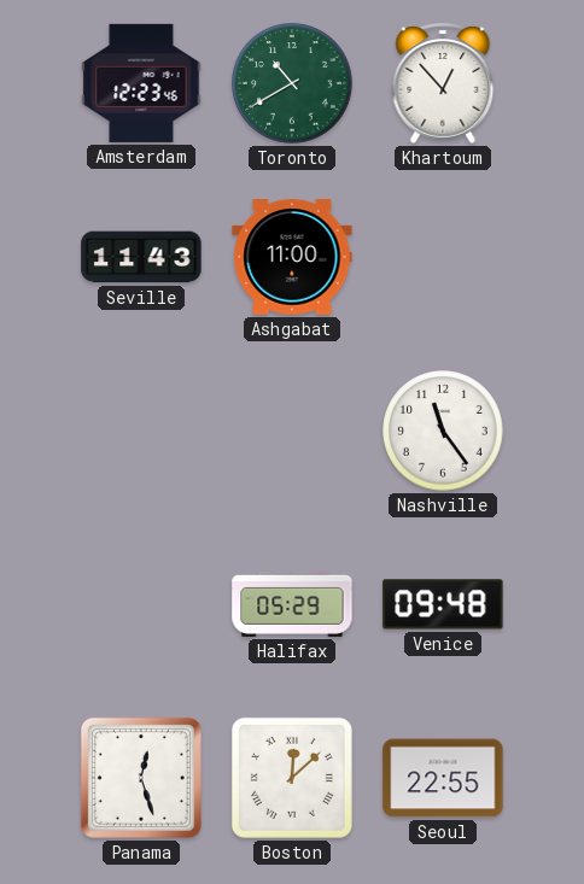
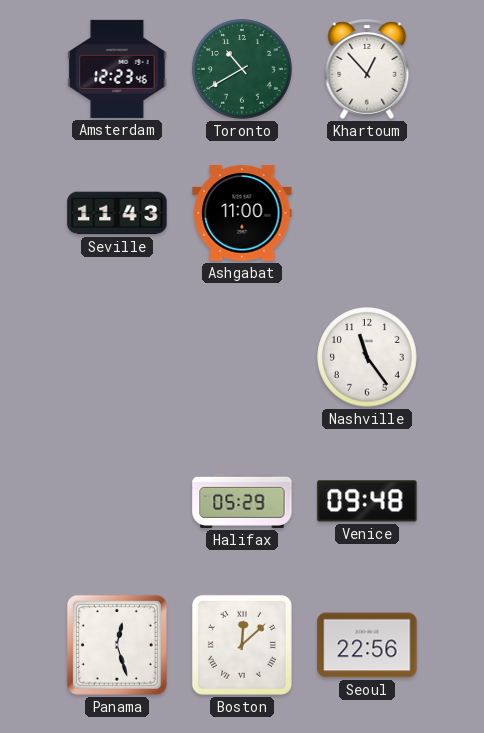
Seoul: 22:55 -> 22:56 (367, 645)
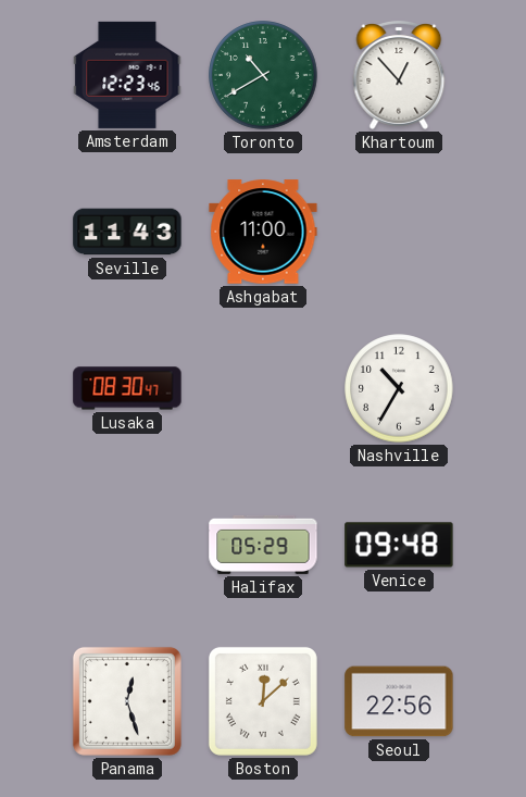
Lusaka: none -> 08:30 (127, 388)
Nashville: 11:24 -> 10:35 (399, 388)
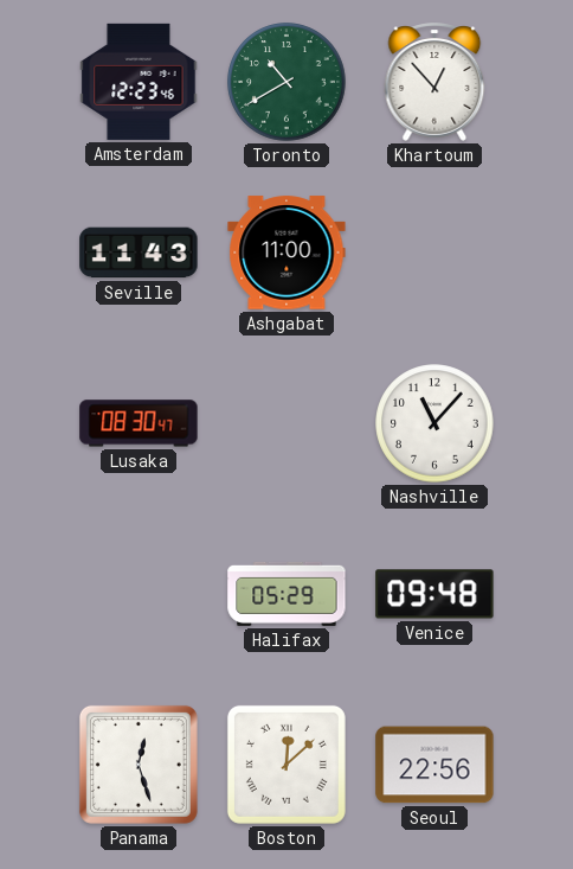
Nashville: 10:35 -> 11:07 (434, 423)
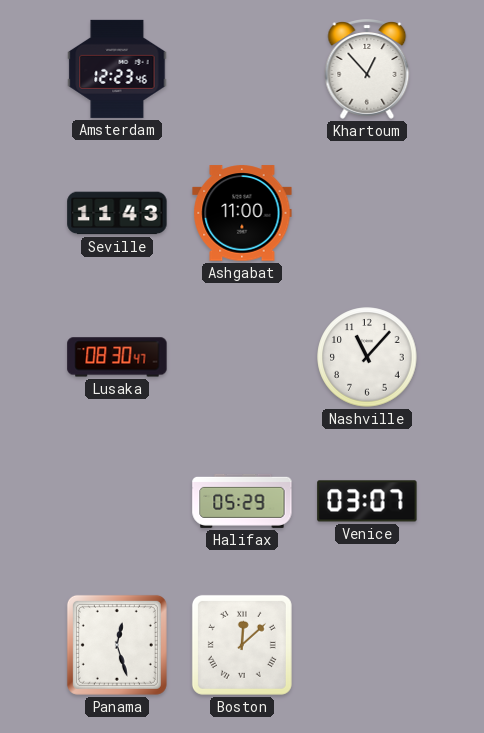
Toronto: 10:40 -> none (286, 82)
Venice: 09:48 -> 03:07 (367, 501)
Seoul: 22:56 -> none (434, 765)
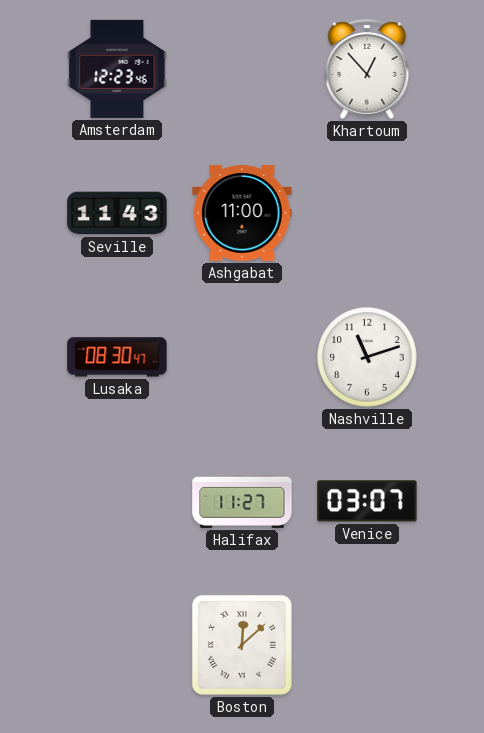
Nashville: 11:07 -> 11:12 (367, 357)
Halifax: 05:29 -> 11:27 (242, 501)
Panama: 12:27 -> none (117, 645)
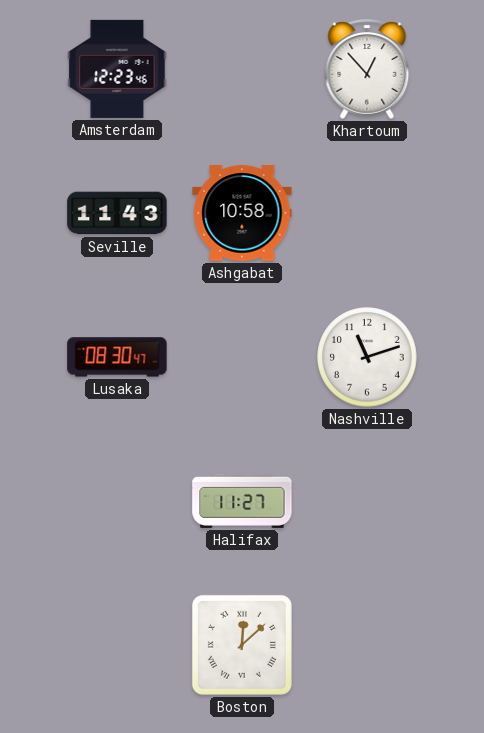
Ashgabat: 11:00 -> 10:58 (242, 213)
Venice: 03:07 -> none (367, 501)
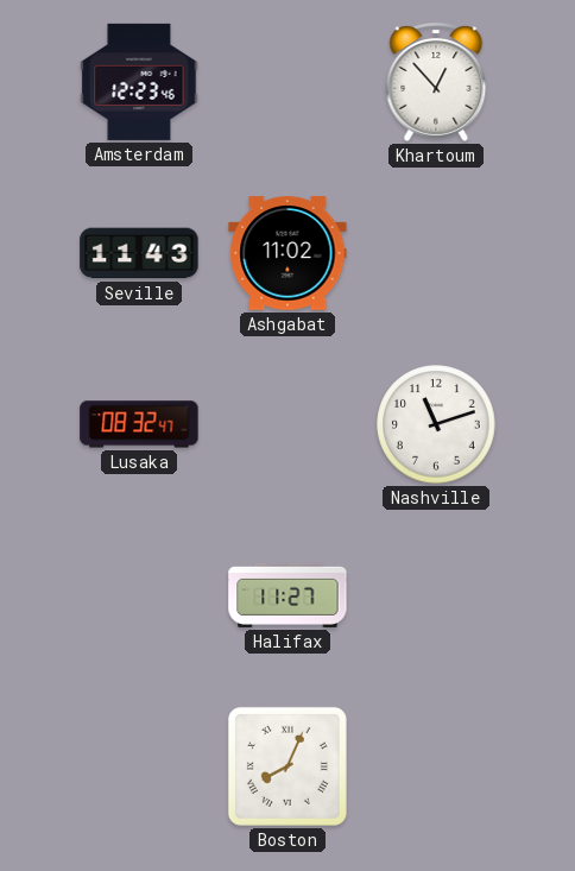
Ashgabat: 10:58 -> 11:02 (287, 253)
Lusaka: 08:30 -> 08:32 (139, 424)
Boston: 12:08 -> 8:04 (287, 766)
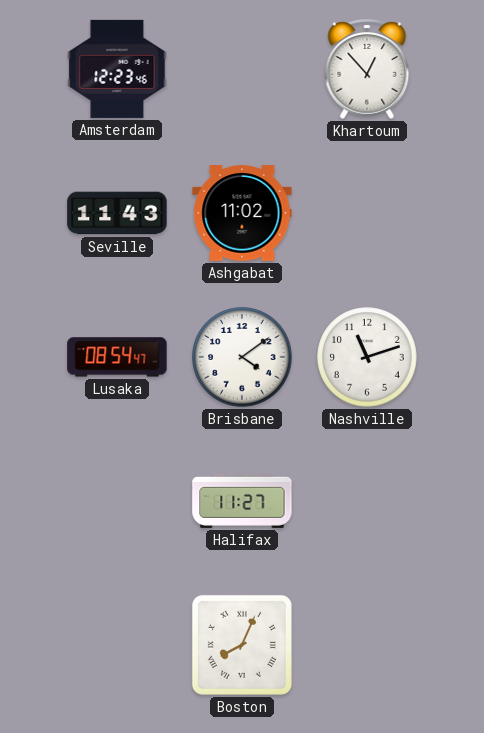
Lusaka: 08:32 -> 08:54 (117, 357)
Brisbane: none -> 4:09 (242, 357)
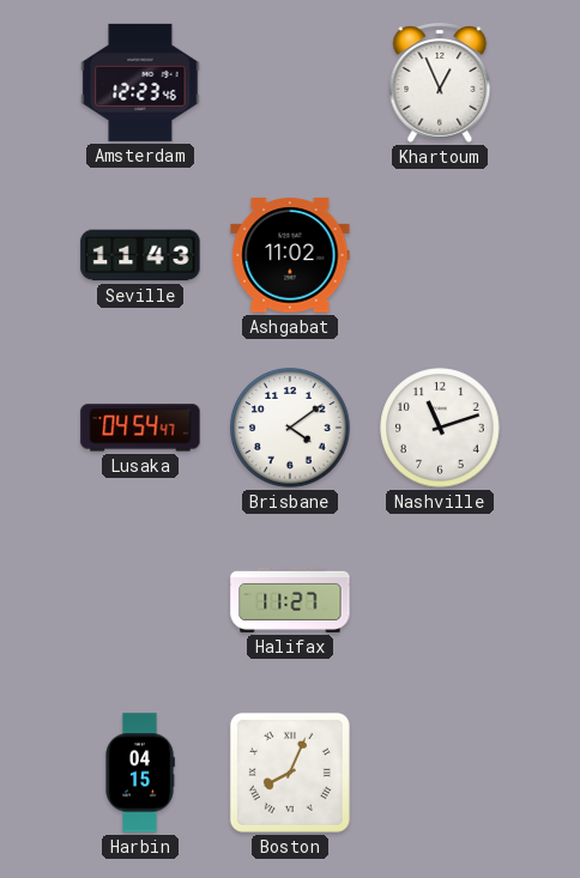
Khartoum: 12:53 -> 12:56 (440, 83)
Lusaka: 08:54 -> 04:54 (140, 428)
Harbin: none -> 04:15 (140, 773)
